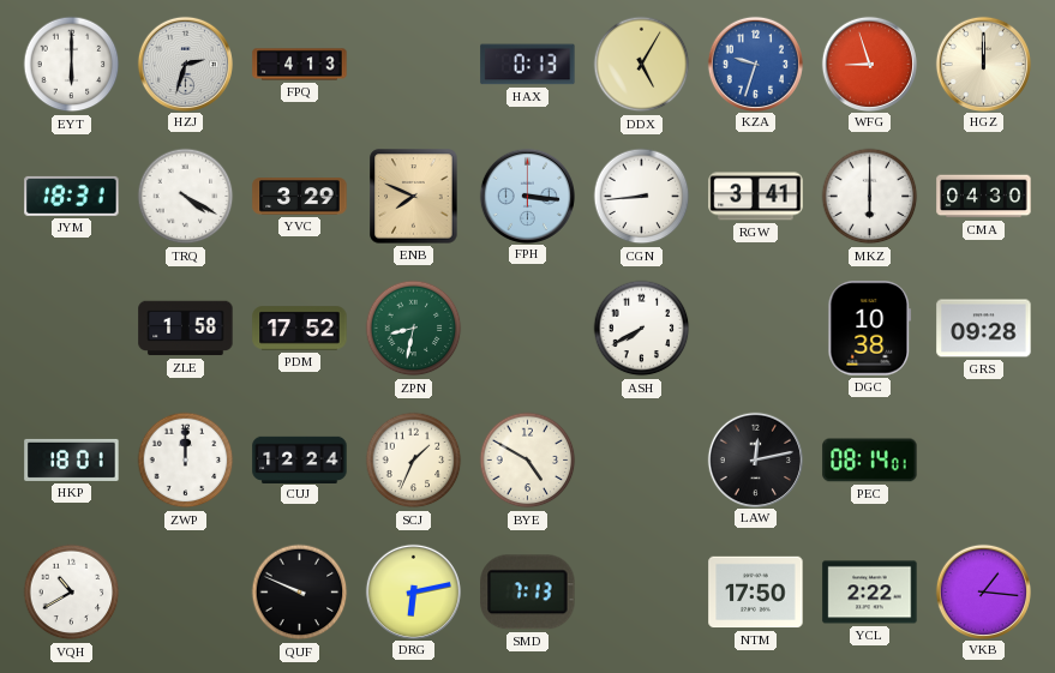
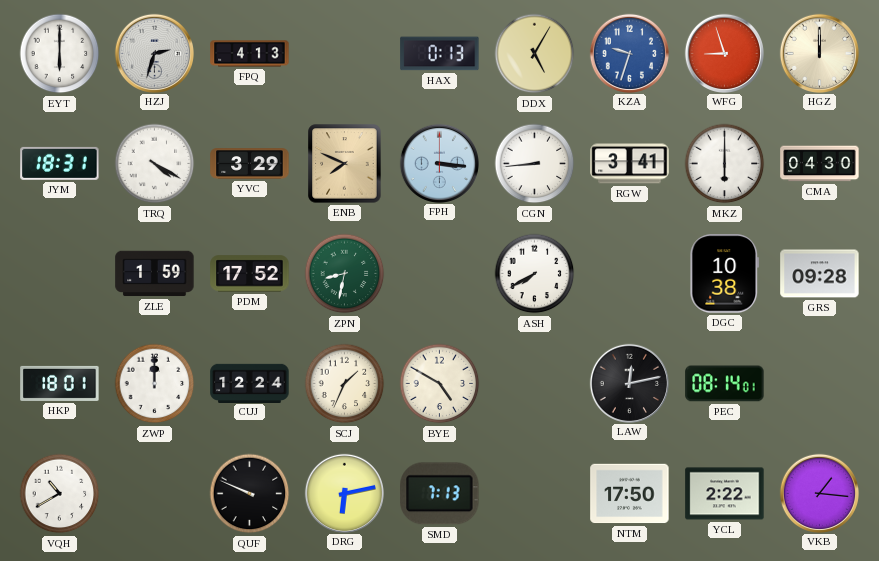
ZLE: 1:58 -> 1:59 (155, 274)
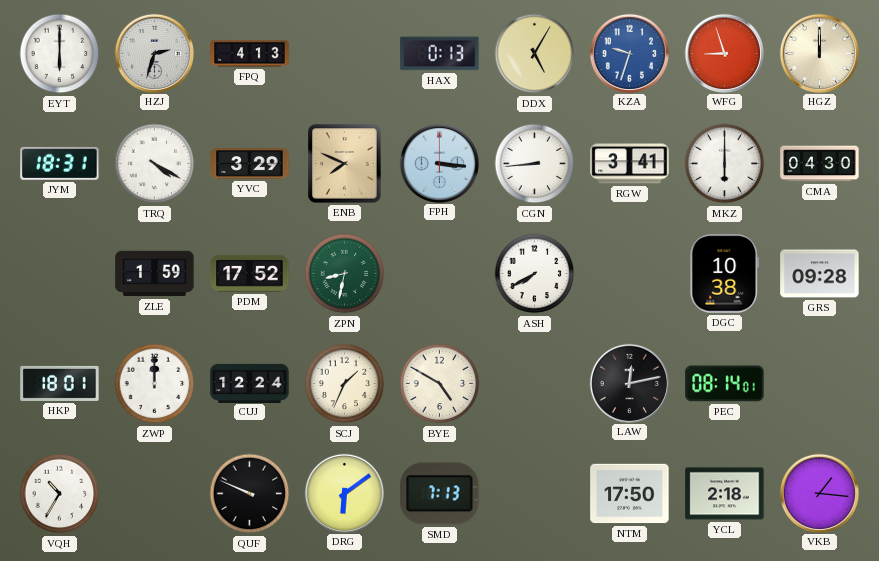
VQH: 10:40 -> 10:35 (60, 494)
DRG: 6:13 -> 6:09 (344, 493)
YCL: 2:22 -> 2:18 (725, 494)
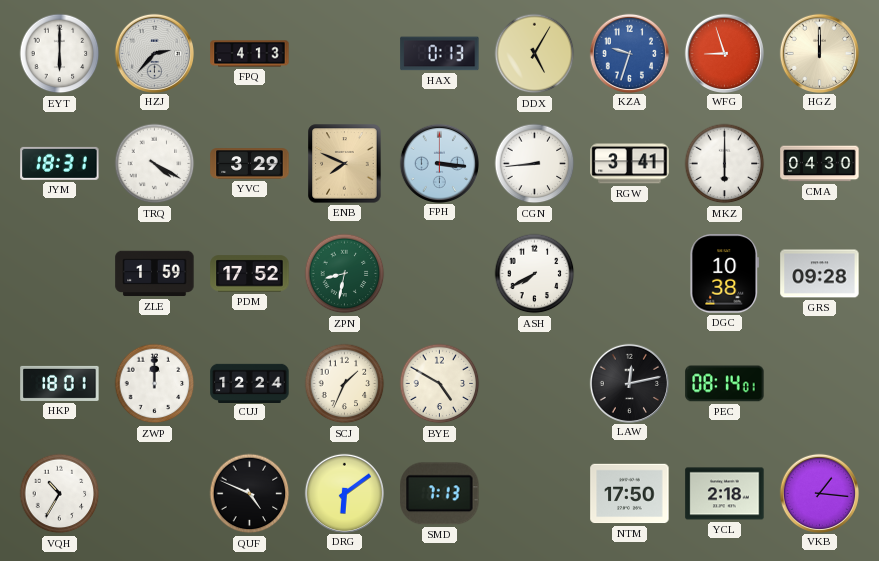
HZJ: 2:33 -> 2:37 (154, 53)
QUF: 9:49 -> 4:49 (250, 494)
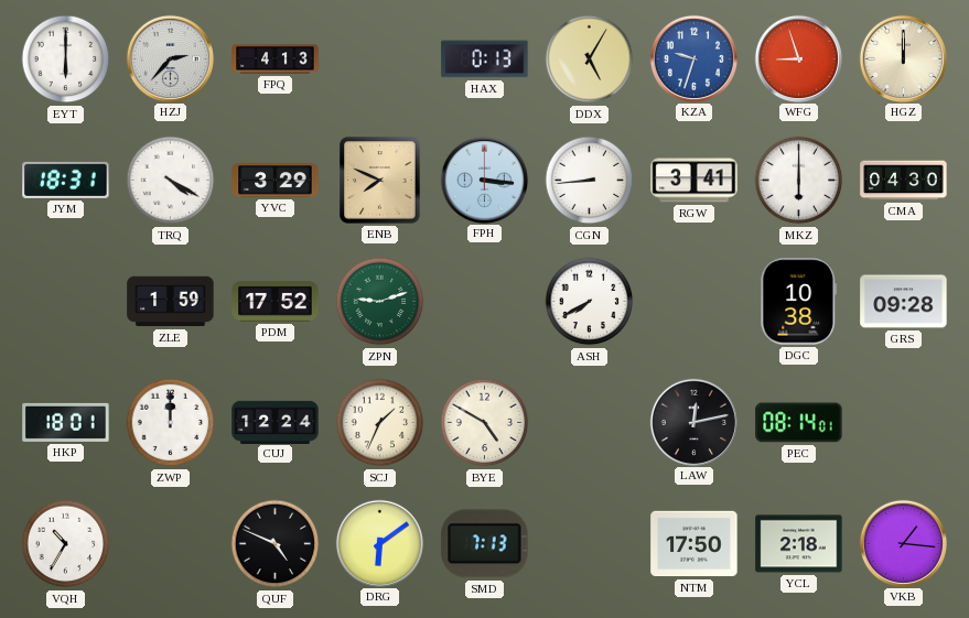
ZPN: 8:32 -> 9:12 (380, 302)
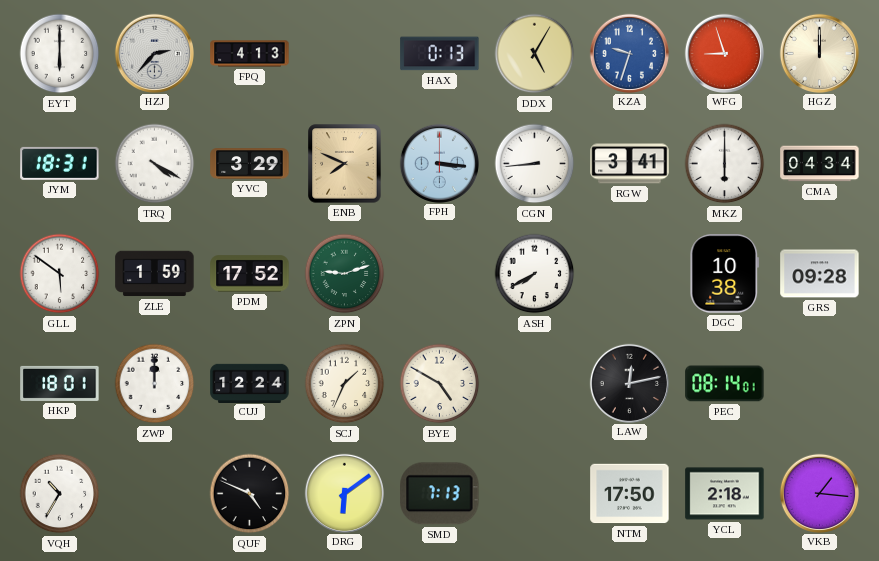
CMA: 04:30 -> 04:34 (820, 164)
GLL: none -> 5:51 (60, 274)
